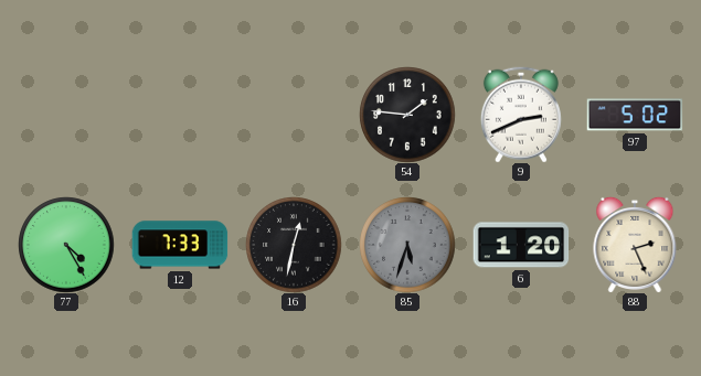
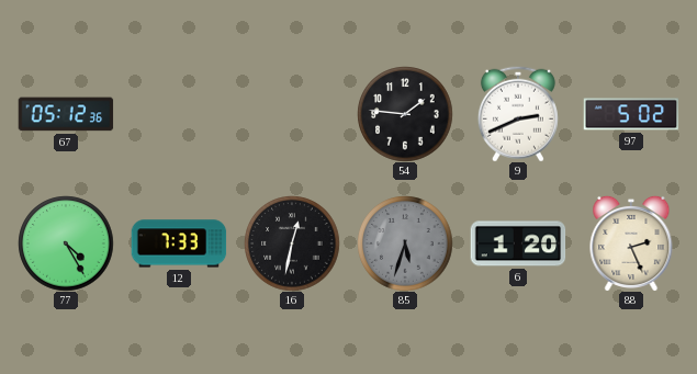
67: none -> 05:12 (66, 114)
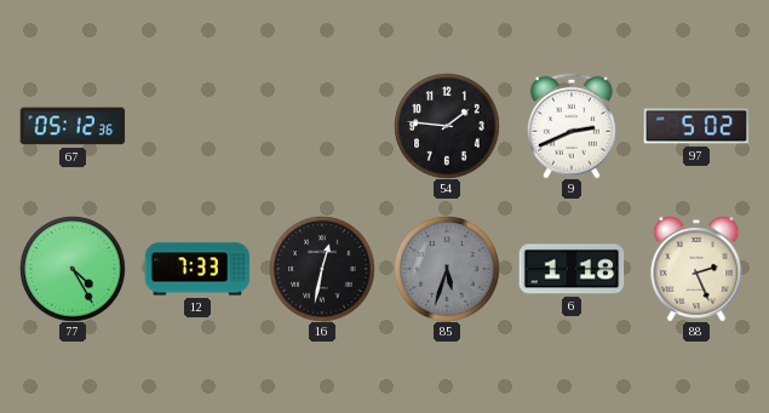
6: 1:20 -> 1:18 (572, 269)
